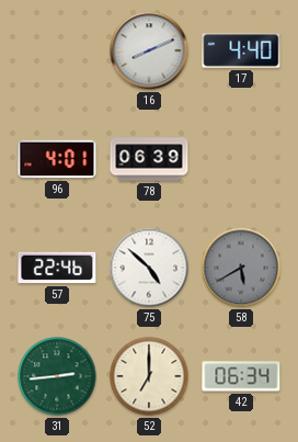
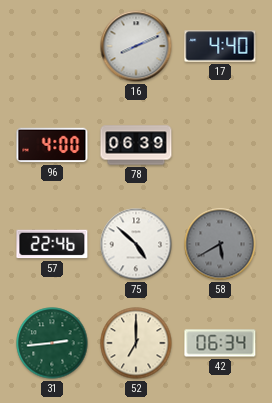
96: 4:01 -> 4:00 (52, 145)
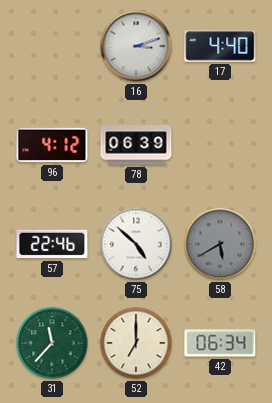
16: 8:11 -> 3:12 (136, 46)
96: 4:00 -> 4:12 (52, 145)
31: 2:44 -> 11:37 (52, 343)
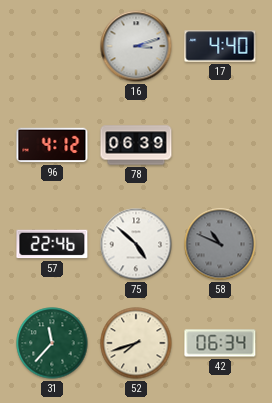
58: 5:40 -> 10:49 (220, 244)
52: 7:00 -> 7:42 (136, 343)
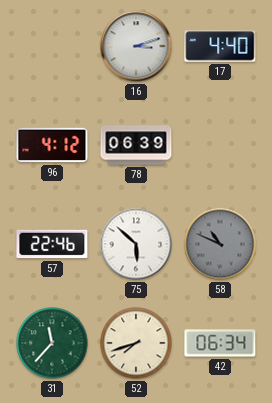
75: 4:52 -> 5:52 (136, 244)
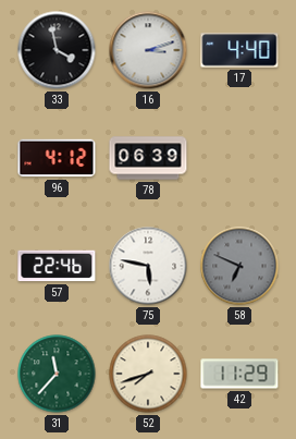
33: none -> 3:58 (57, 50)
75: 5:52 -> 5:47 (148, 266)
58: 10:49 -> 6:49 (239, 266)
42: 06:34 -> 11:29 (239, 374)
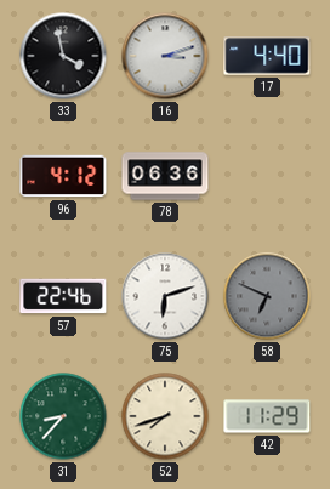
78: 06:39 -> 06:36 (165, 176)
75: 5:47 -> 6:12 (165, 296)
31: 11:37 -> 8:37 (63, 416)
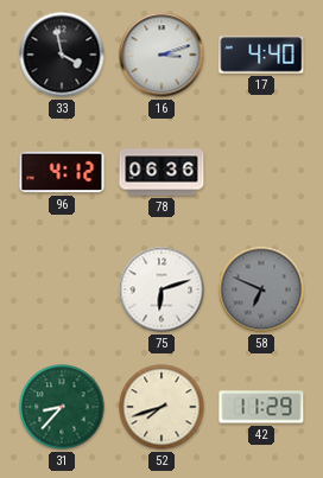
57: 22:46 -> none (63, 296)
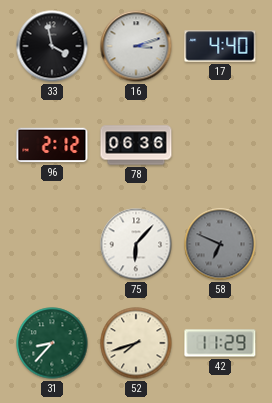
96: 4:12 -> 2:12 (52, 145)
75: 6:12 -> 6:07 (136, 244)
